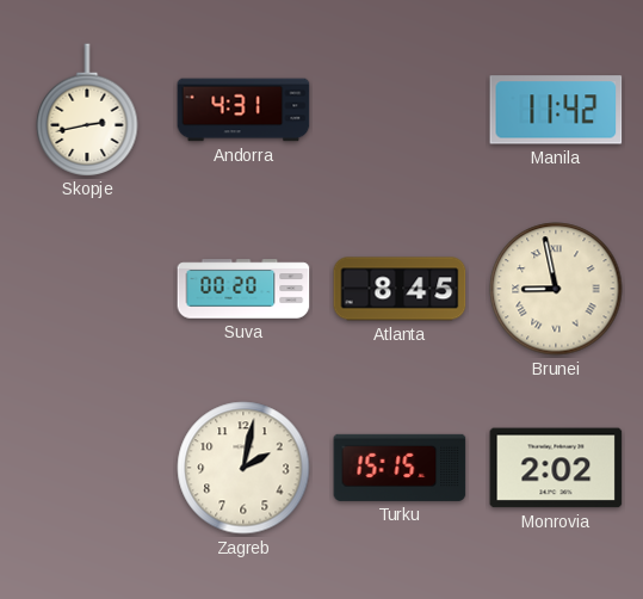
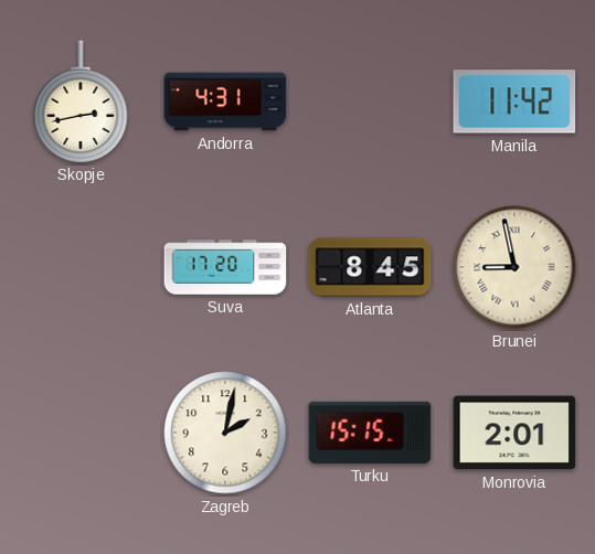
Suva: 00:20 -> 17:20 (225, 267)
Monrovia: 2:02 -> 2:01 (514, 433)
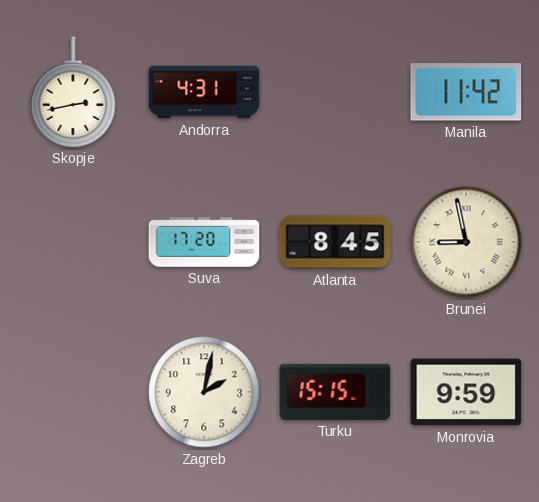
Monrovia: 2:01 -> 9:59 (466, 392)
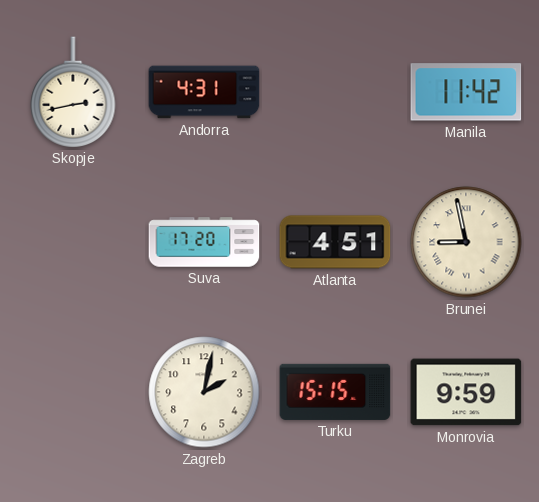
Atlanta: 8:45 -> 4:51 (335, 242)
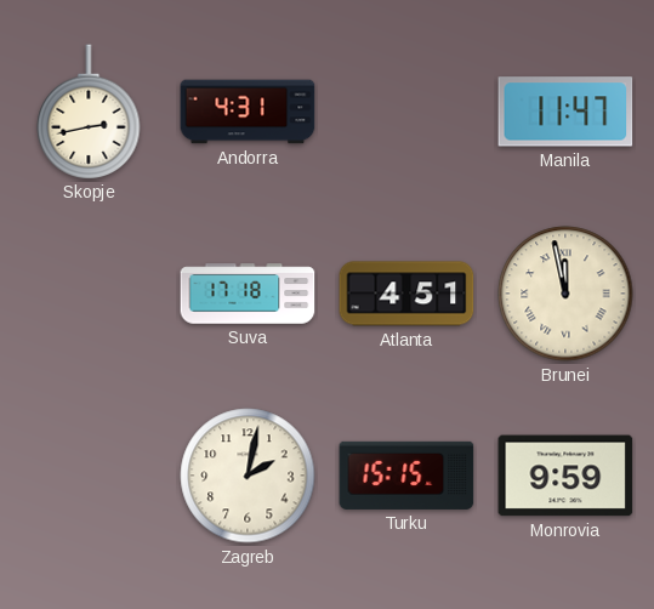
Manila: 11:42 -> 11:47 (565, 112)
Suva: 17:20 -> 17:18 (248, 294)
Brunei: 8:58 -> 11:58 (565, 294)
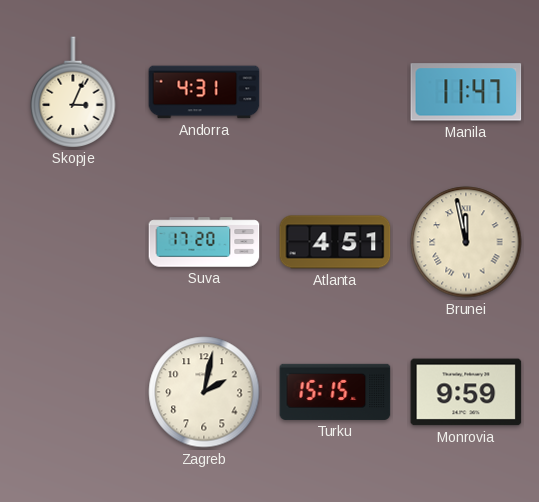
Skopje: 2:43 -> 3:04 (73, 92)
Suva: 17:18 -> 17:20 (204, 242)
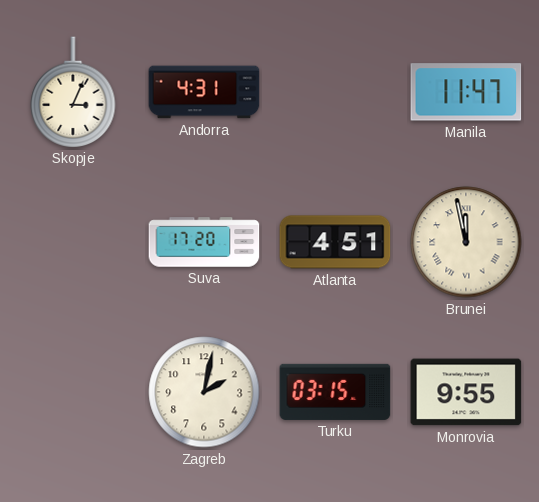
Turku: 15:15 -> 03:15 (335, 392)
Monrovia: 9:59 -> 9:55 (466, 392)
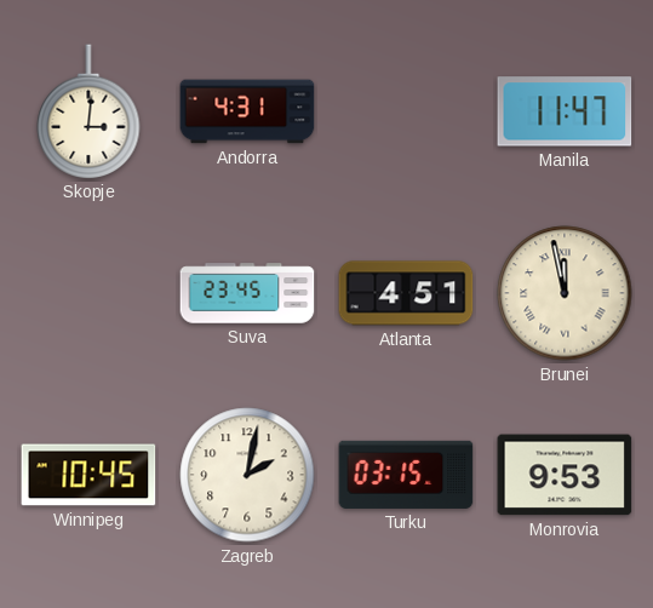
Skopje: 3:04 -> 3:01 (88, 111)
Suva: 17:20 -> 23:45 (247, 293)
Winnipeg: none -> 10:45 (88, 475)
Monrovia: 9:55 -> 9:53 (565, 475)
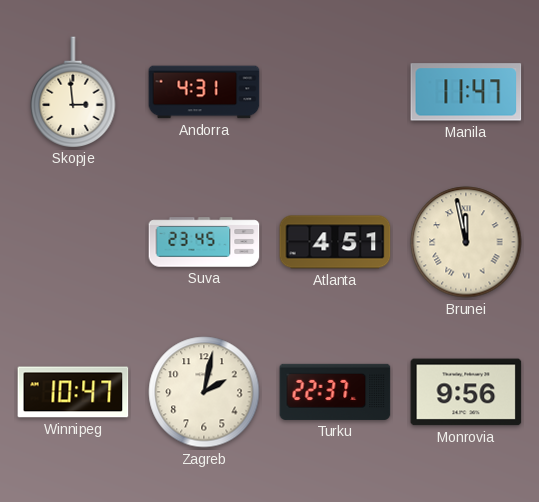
Skopje: 3:01 -> 2:59 (73, 92)
Winnipeg: 10:45 -> 10:47 (73, 392)
Turku: 03:15 -> 22:37 (335, 392)
Monrovia: 9:53 -> 9:56 (466, 392)
